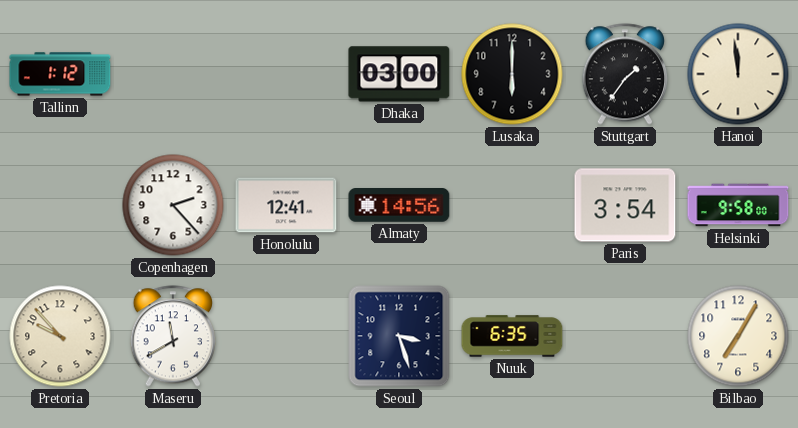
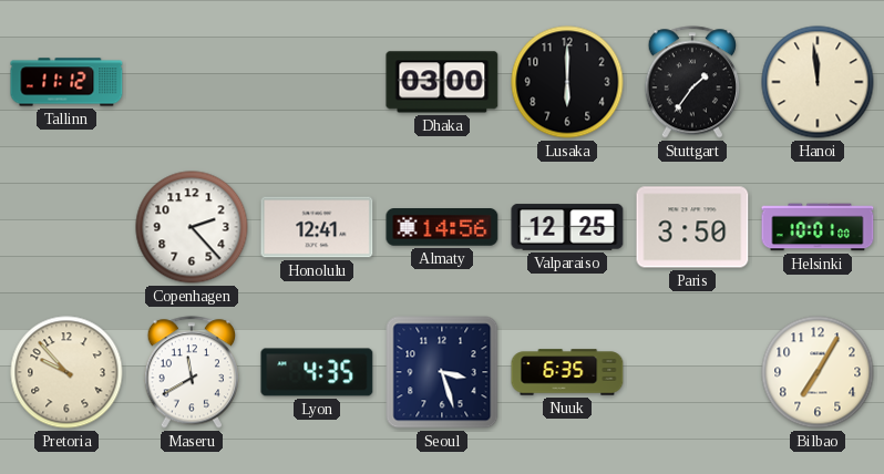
Tallinn: 1:12 -> 11:12 (66, 82)
Valparaiso: none -> 12:25 (567, 227)
Paris: 3:54 -> 3:50 (692, 227)
Helsinki: 9:58 -> 10:01 (818, 227)
Lyon: none -> 4:35 (317, 372)
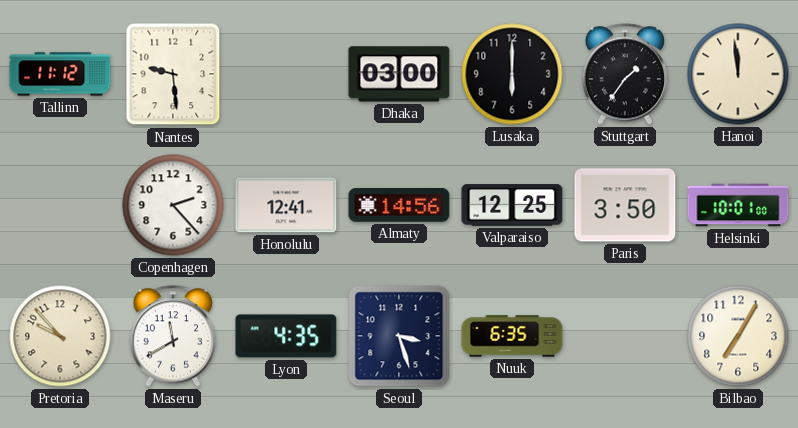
Nantes: none -> 9:29 (173, 74)
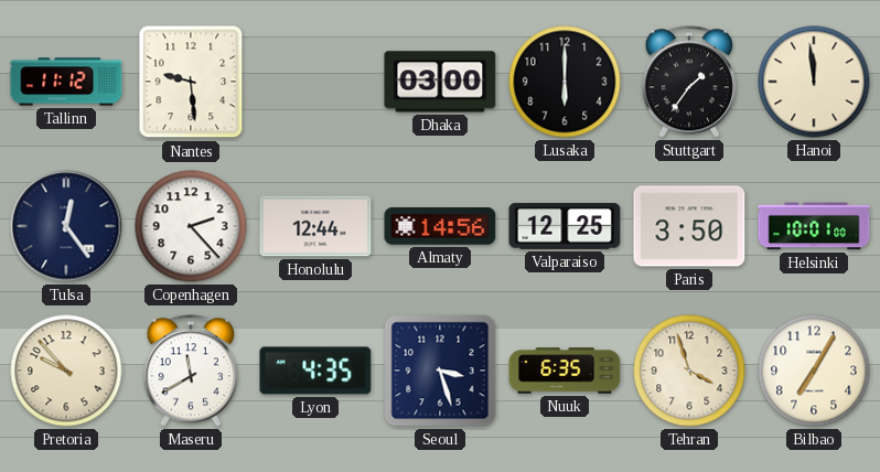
Tulsa: none -> 12:24 (66, 226)
Honolulu: 12:41 -> 12:44 (315, 226)
Tehran: none -> 3:57 (689, 371)
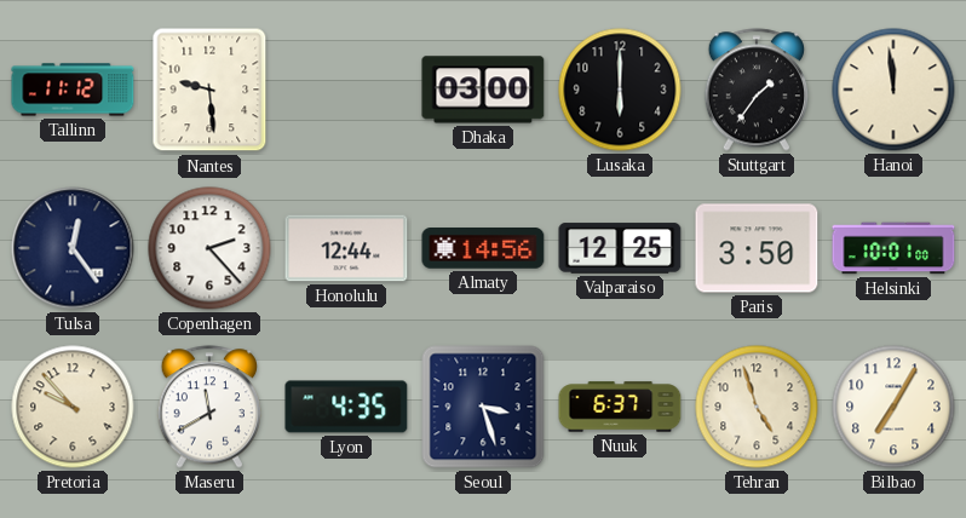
Nuuk: 6:35 -> 6:37 (620, 407)
Tehran: 3:57 -> 4:57 (757, 407)
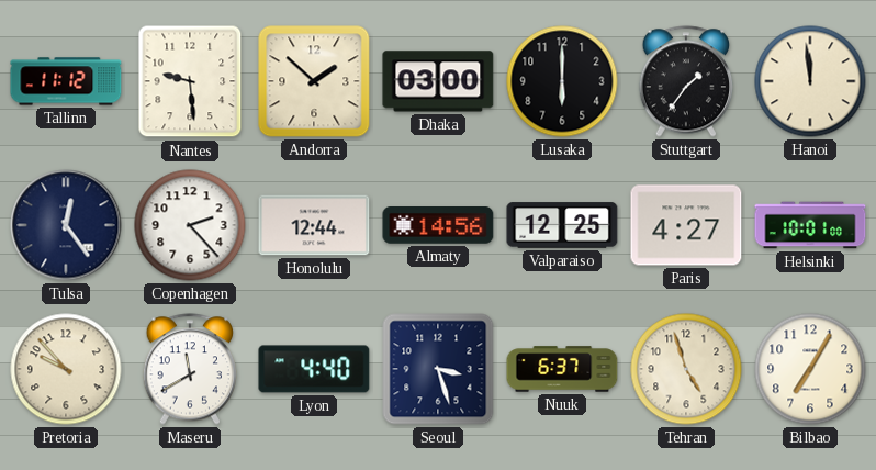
Andorra: none -> 1:52 (314, 81)
Paris: 3:50 -> 4:27 (686, 225)
Lyon: 4:35 -> 4:40 (314, 369)
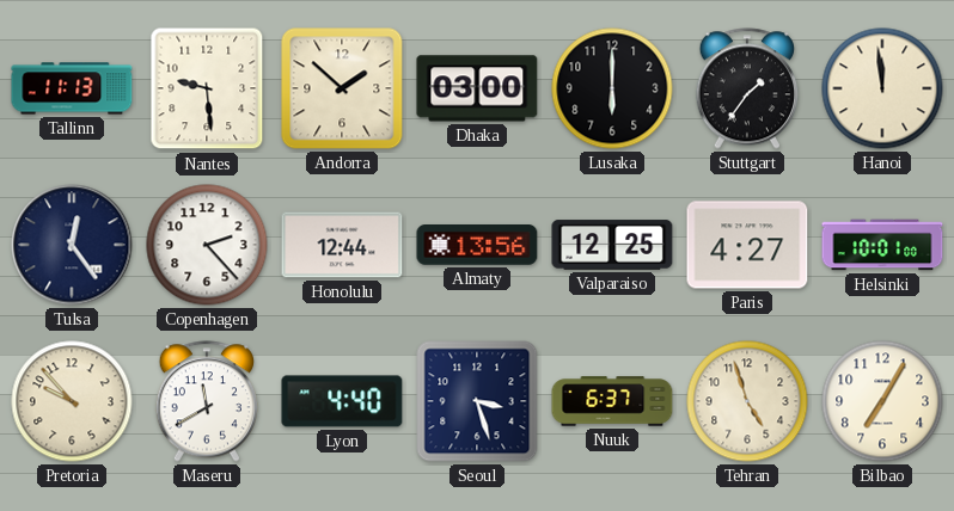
Tallinn: 11:12 -> 11:13 (72, 88)
Almaty: 14:56 -> 13:56 (477, 246)
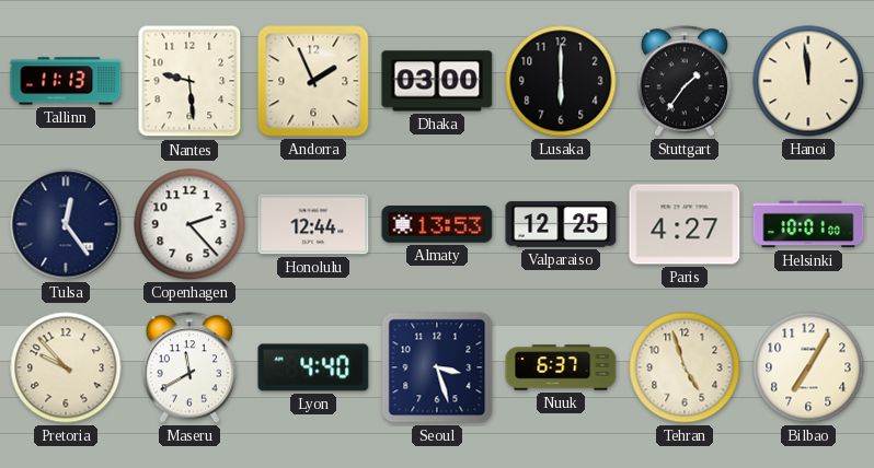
Andorra: 1:52 -> 1:56 (313, 81)
Almaty: 13:56 -> 13:53 (437, 225)
